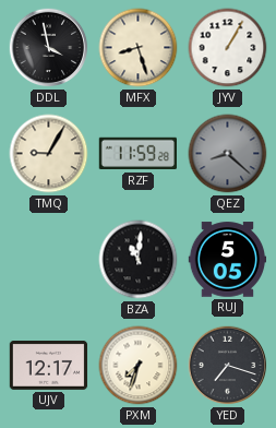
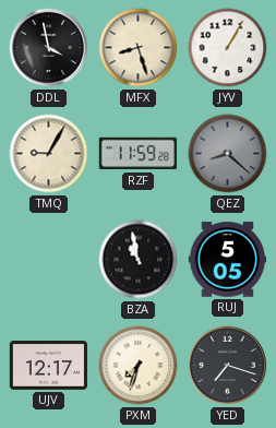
BZA: 11:01 -> 10:58 (139, 260)
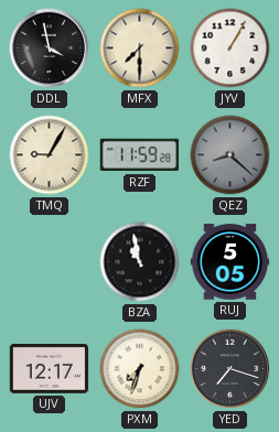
MFX: 8:27 -> 7:30 (140, 48)
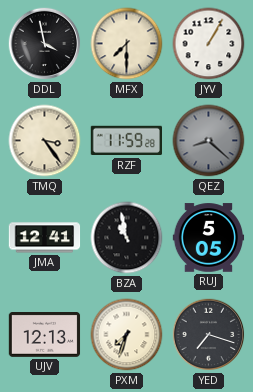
TMQ: 9:05 -> 3:24 (45, 141)
JMA: none -> 12:41 (45, 238)
UJV: 12:17 -> 12:13 (45, 335)
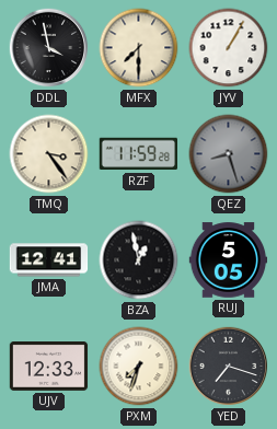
QEZ: 8:22 -> 8:27 (229, 154)
BZA: 10:58 -> 12:58 (139, 260)
UJV: 12:13 -> 12:33 (49, 367)
